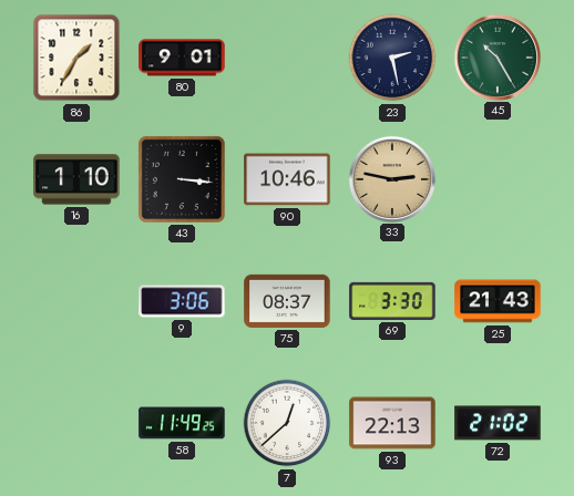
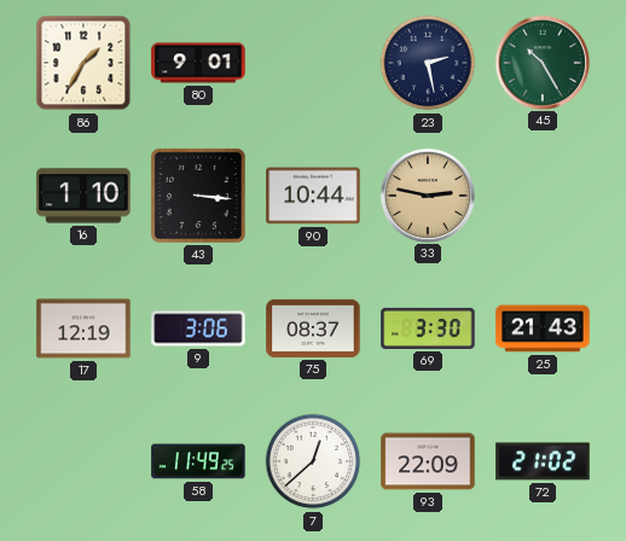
90: 10:46 -> 10:44 (313, 196)
17: none -> 12:19 (83, 328)
93: 22:13 -> 22:09 (428, 461)
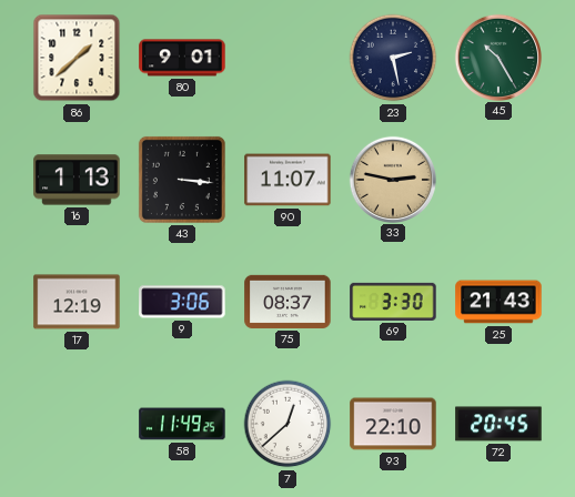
86: 1:35 -> 1:38 (77, 58)
16: 1:10 -> 1:13 (77, 180)
90: 10:44 -> 11:07 (287, 180)
93: 22:09 -> 22:10 (393, 424)
72: 21:02 -> 20:45 (498, 424)
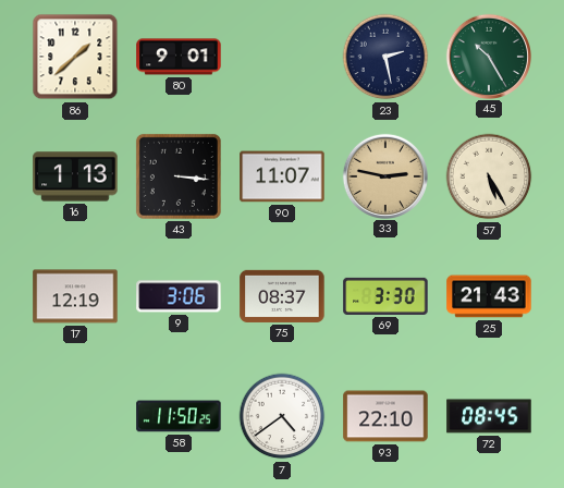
57: none -> 5:25 (489, 176)
58: 11:49 -> 11:50 (179, 416)
7: 12:38 -> 4:39 (282, 416)
72: 20:45 -> 08:45 (489, 416)
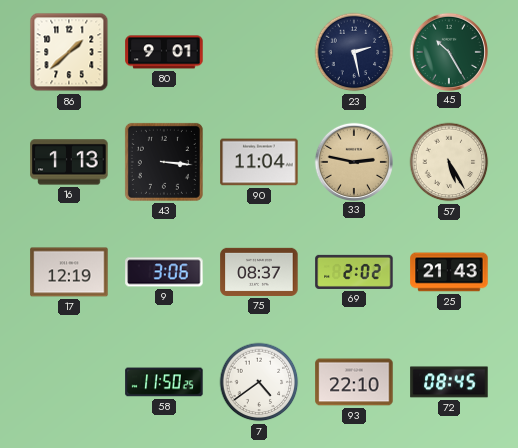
90: 11:07 -> 11:04 (259, 162)
69: 3:30 -> 2:02 (354, 272)
